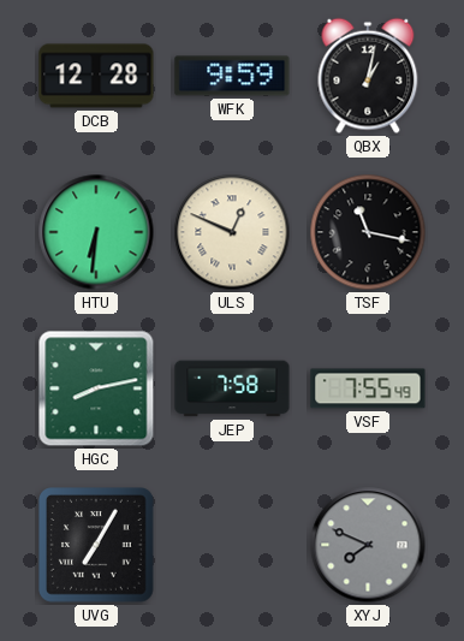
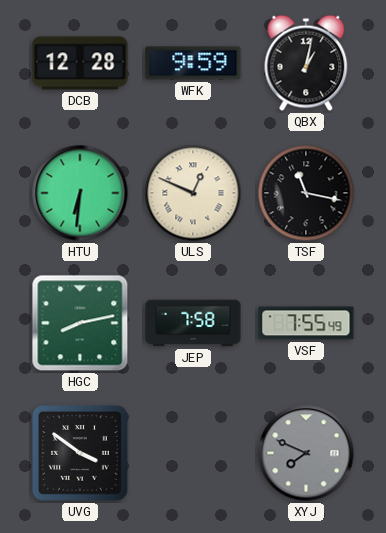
UVG: 7:05 -> 3:51 (81, 454)
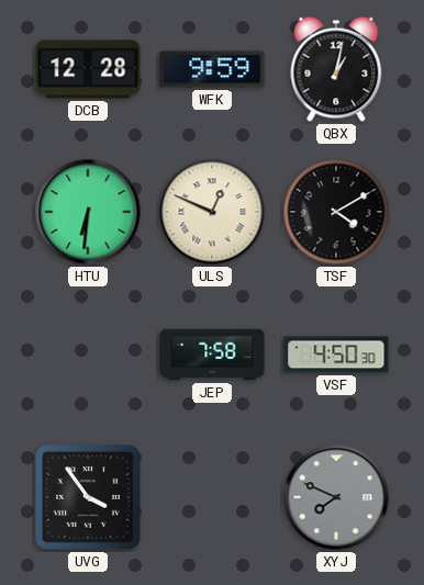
TSF: 11:17 -> 4:10 (336, 212)
HGC: 8:13 -> none (80, 323)
VSF: 7:55 -> 4:50 (336, 355)
UVG: 3:51 -> 3:54 (89, 498)
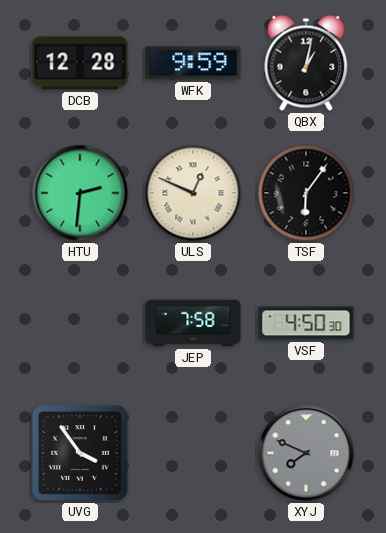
HTU: 6:31 -> 2:31 (80, 193)
TSF: 4:10 -> 6:06 (306, 193)
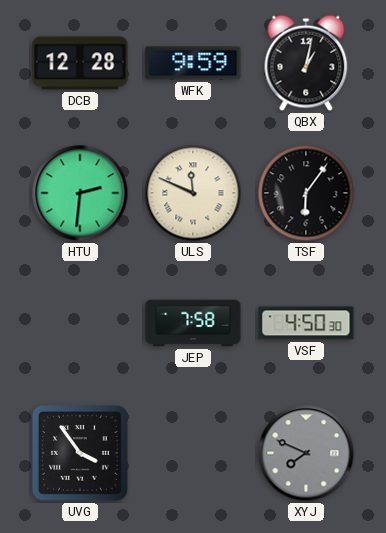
ULS: 12:49 -> 11:49 (193, 193)
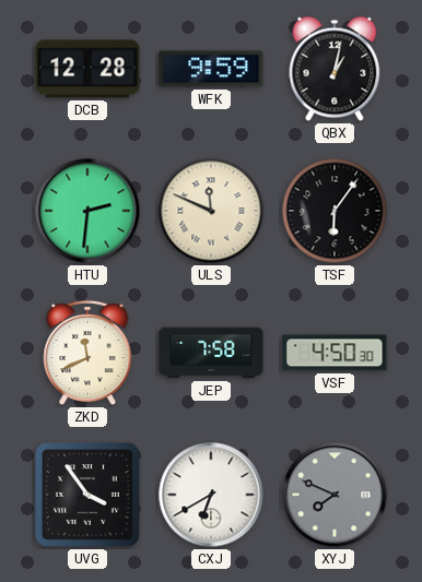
ZKD: none -> 11:41 (87, 353)
CXJ: none -> 6:40 (211, 495)
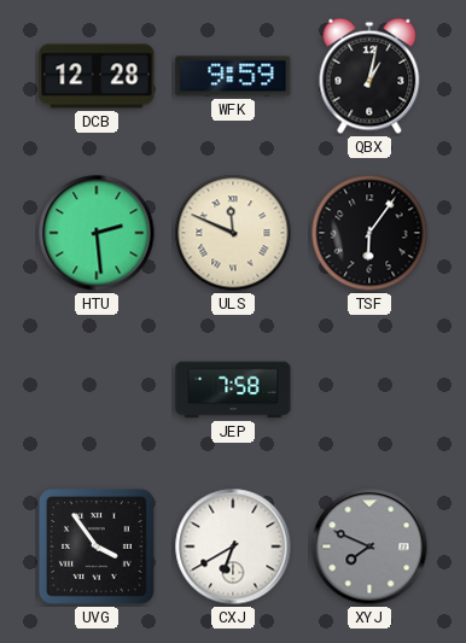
HTU: 2:31 -> 2:29 (97, 233)
ZKD: 11:41 -> none (87, 353)
VSF: 4:50 -> none (335, 353)
